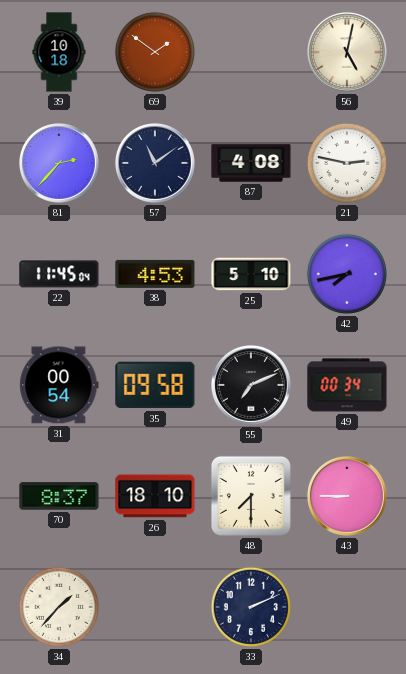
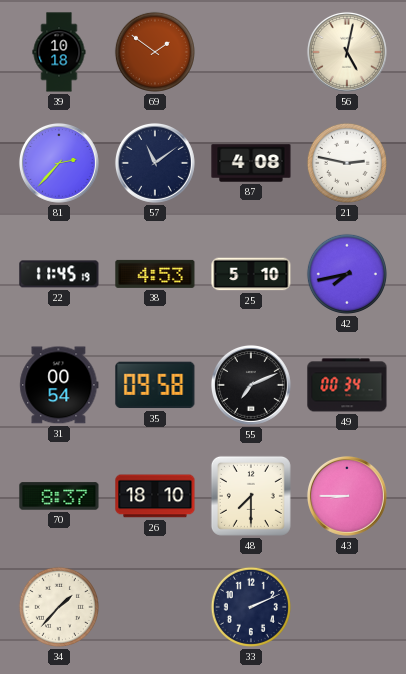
22: 11:45:04 -> 11:45:19 (59, 274)
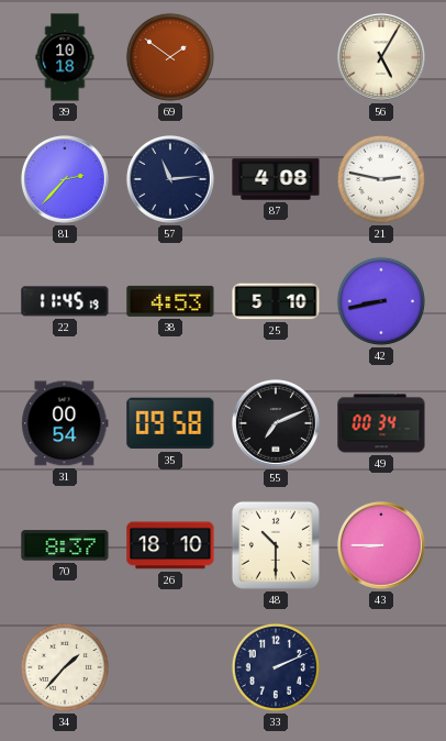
56: 5:02 -> 5:05 (381, 57)
57: 11:09 -> 11:14 (170, 179)
42: 7:43 -> 8:43 (381, 301)
48: 7:30 -> 10:30 (276, 545)
